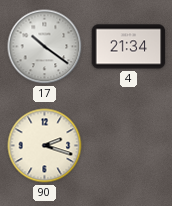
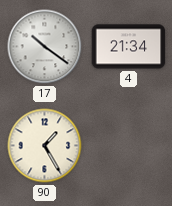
90: 2:18 -> 1:25 (45, 146)
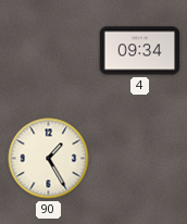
17: 10:21 -> none (45, 47)
4: 21:34 -> 09:34 (140, 51)
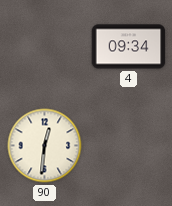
90: 1:25 -> 12:31 (45, 146)
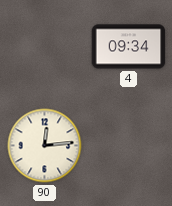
90: 12:31 -> 12:14 (45, 146)
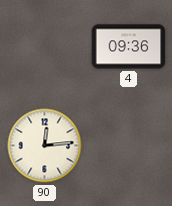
4: 09:34 -> 09:36 (129, 47)
